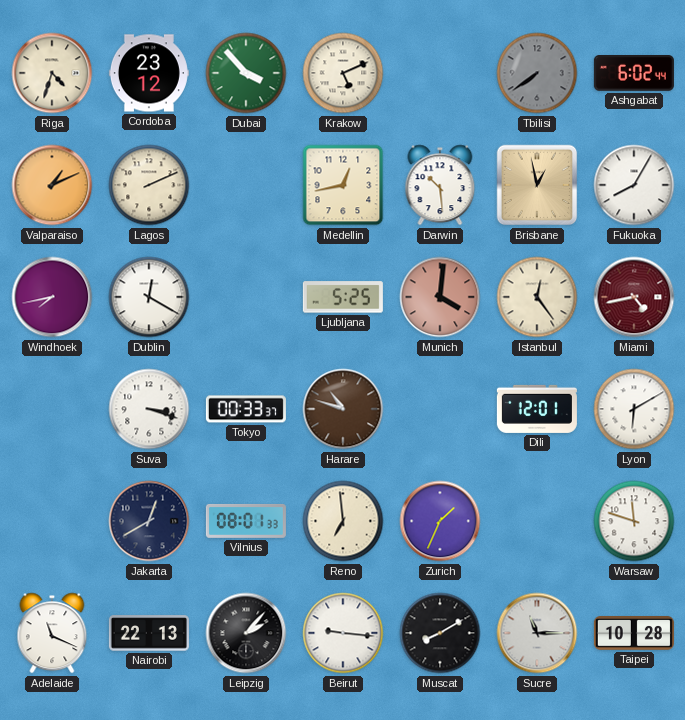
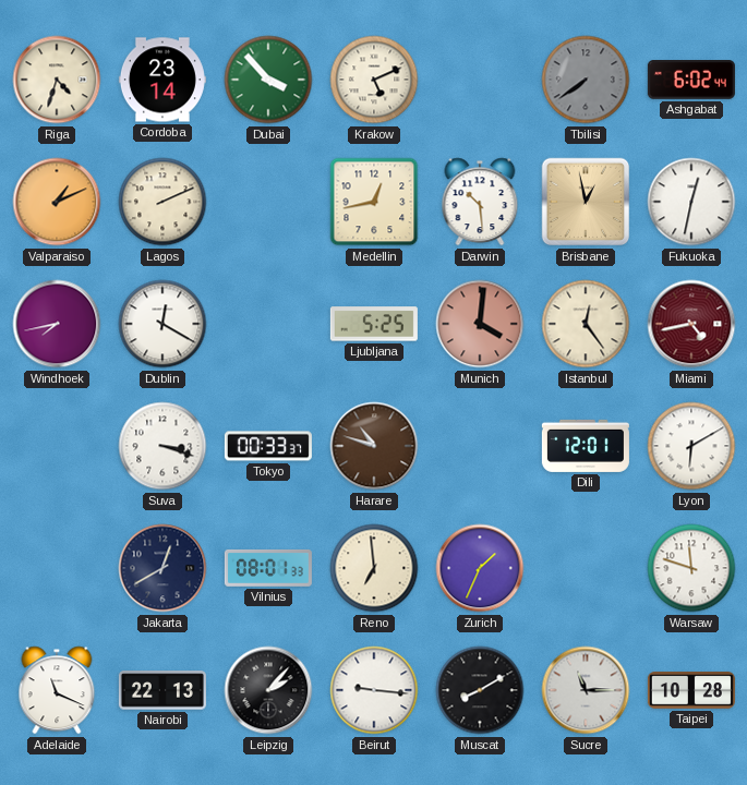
Cordoba: 23:12 -> 23:14 (162, 80)
Fukuoka: 8:05 -> 12:32 (691, 202)
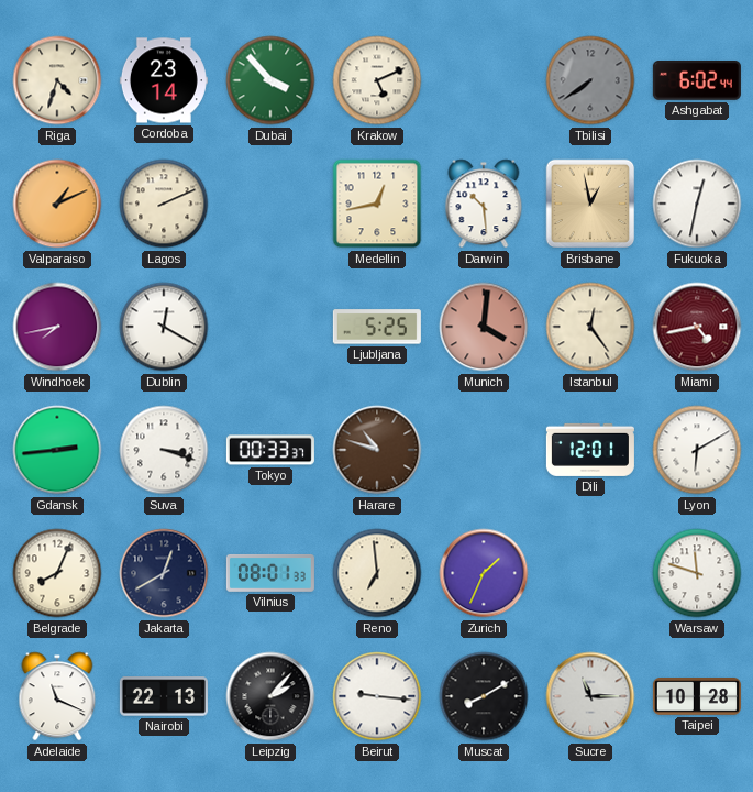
Gdansk: none -> 2:44 (57, 450)
Belgrade: none -> 8:04 (57, 573)
